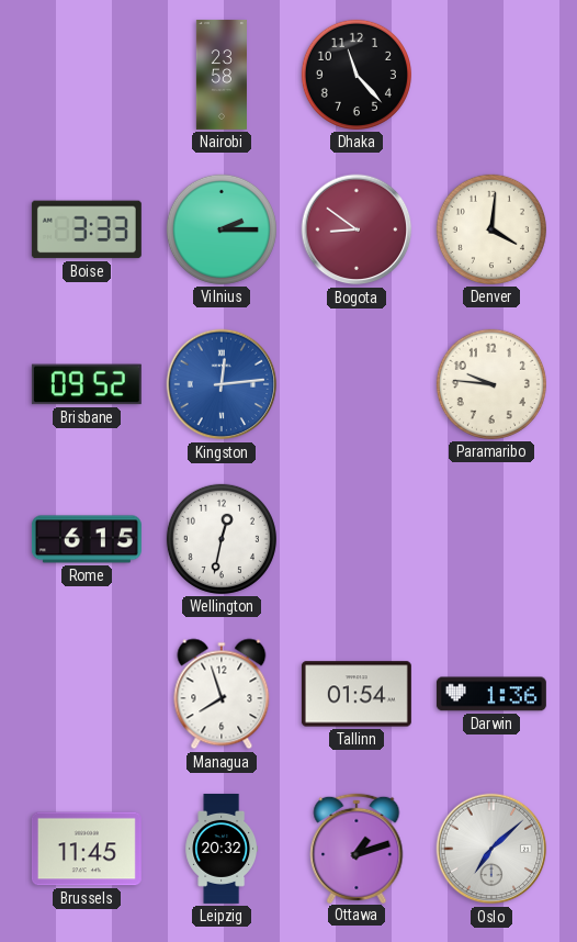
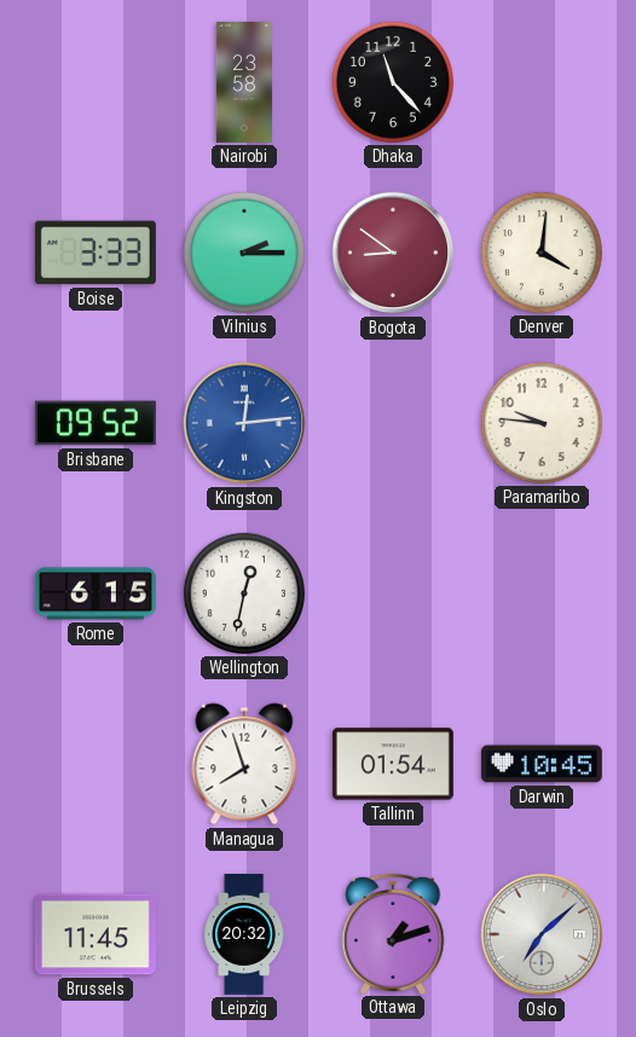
Darwin: 1:36 -> 10:45 (542, 764)
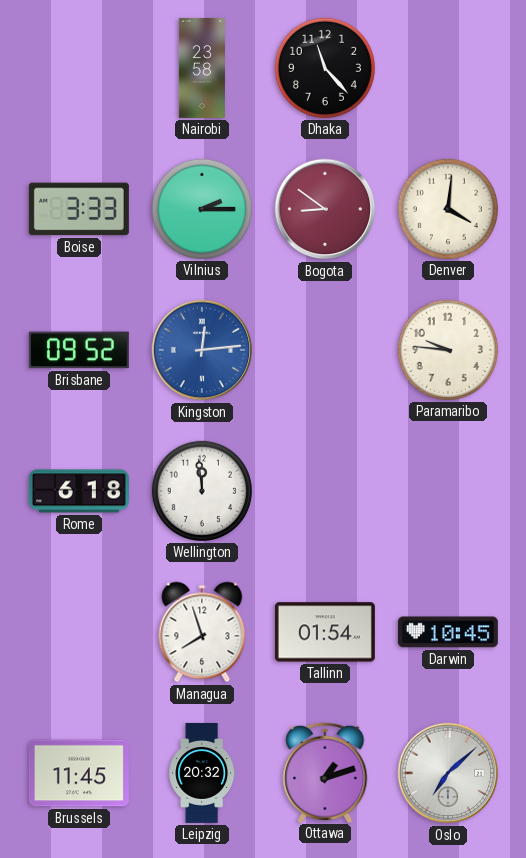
Rome: 6:15 -> 6:18 (79, 491)
Wellington: 12:32 -> 11:59 (202, 491)
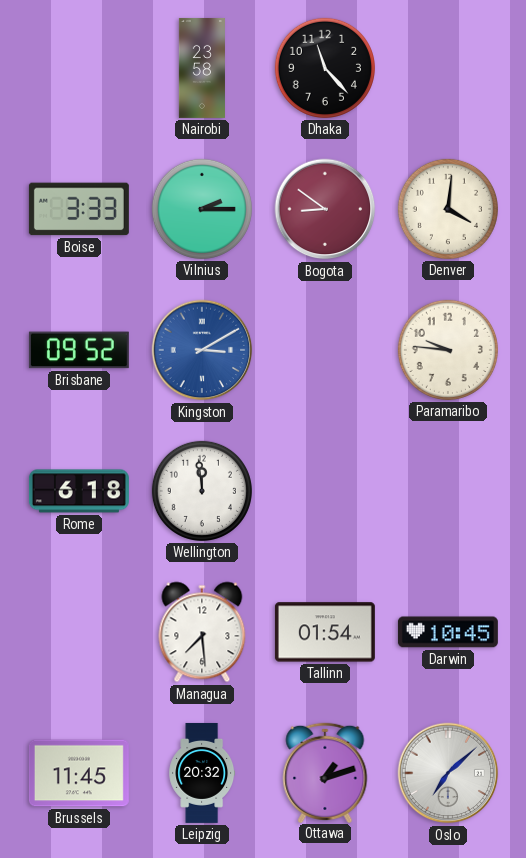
Kingston: 12:14 -> 3:10 (202, 350)
Managua: 7:57 -> 7:29 (202, 632)
